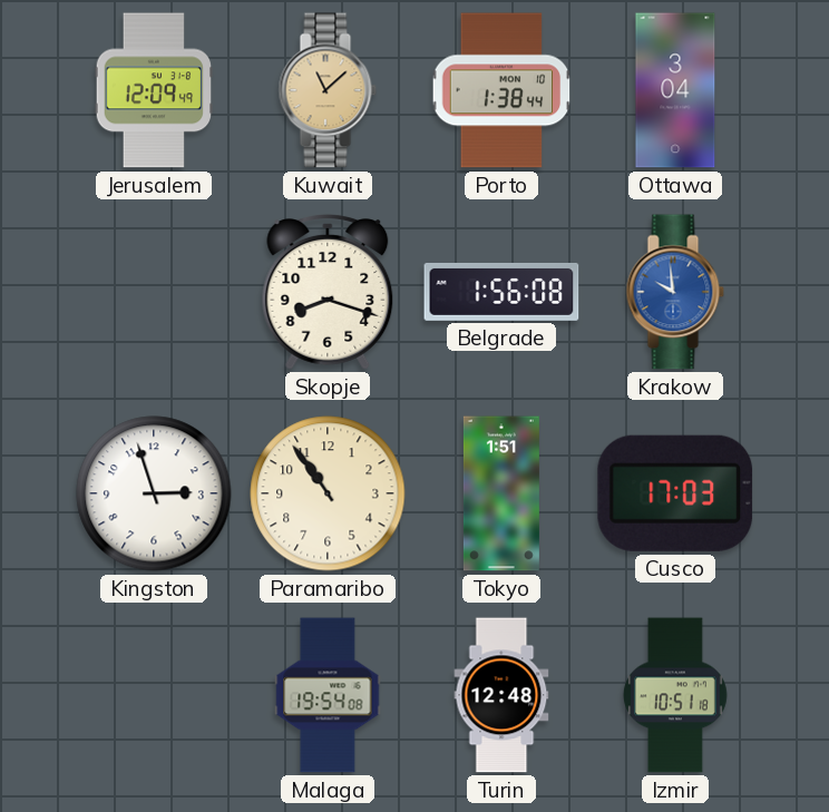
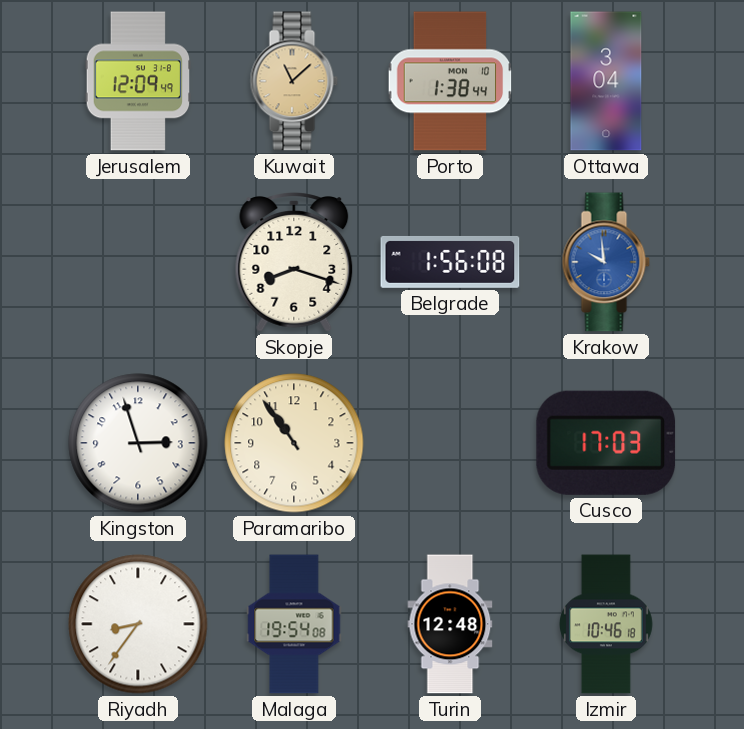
Tokyo: 1:51 -> none (501, 493)
Riyadh: none -> 8:36 (138, 624)
Izmir: 10:51 -> 10:46 (606, 624)
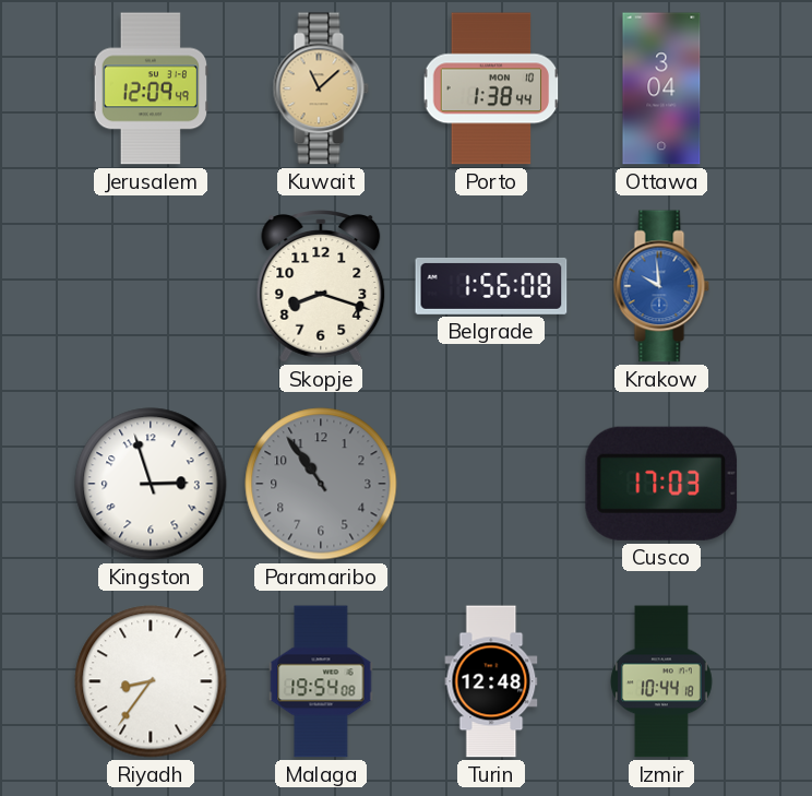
Paramaribo dial: cream -> grey (321, 484)
Izmir: 10:46 -> 10:44 (661, 681)
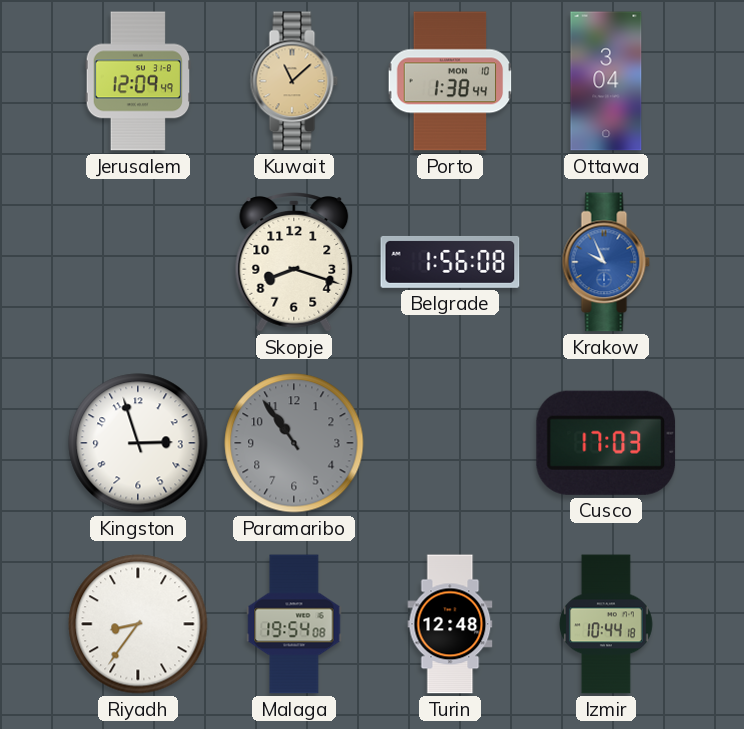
Krakow: 9:59 -> 9:56 (606, 262)
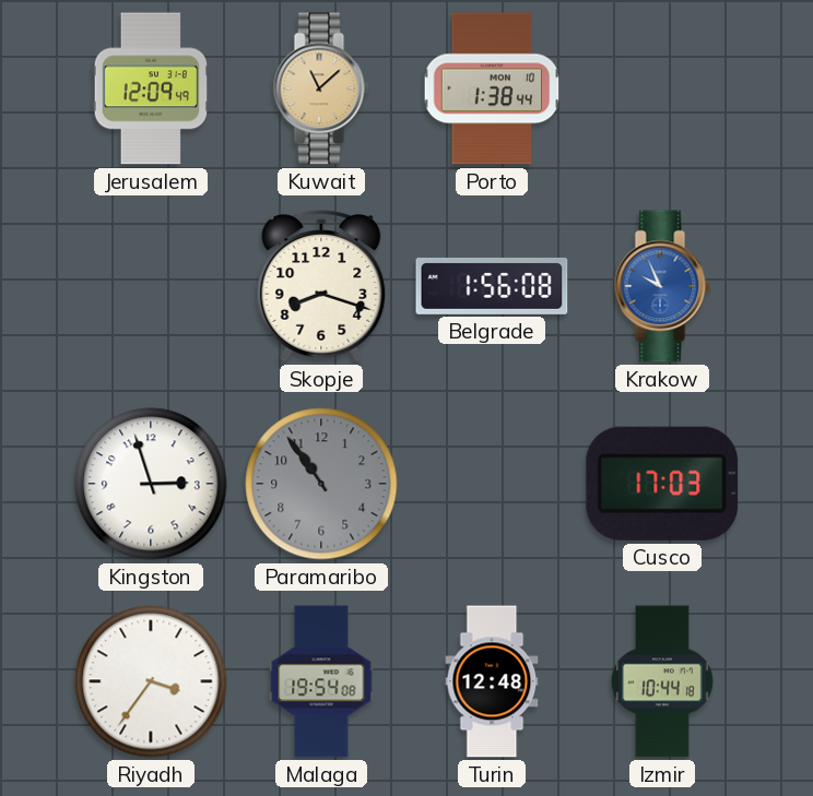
Ottawa: 3:04 -> none (606, 81)
Riyadh: 8:36 -> 3:36 (151, 681)
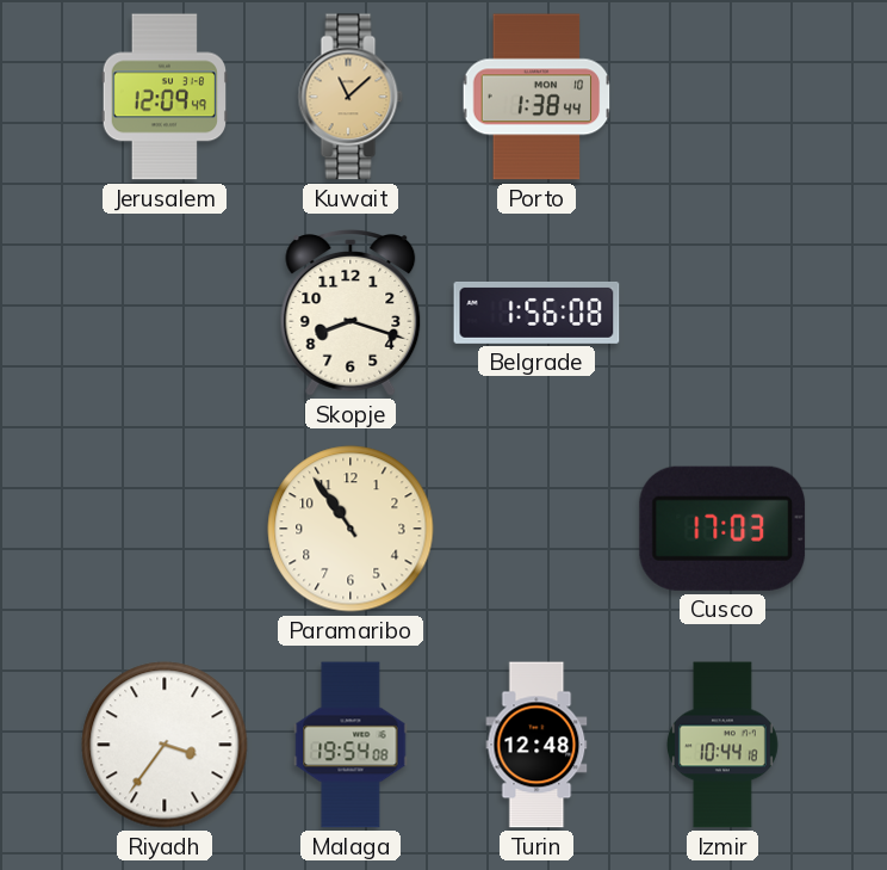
Krakow: 9:56 -> none (662, 286)
Kingston: 2:57 -> none (151, 484)
Paramaribo dial: grey -> cream (351, 529)
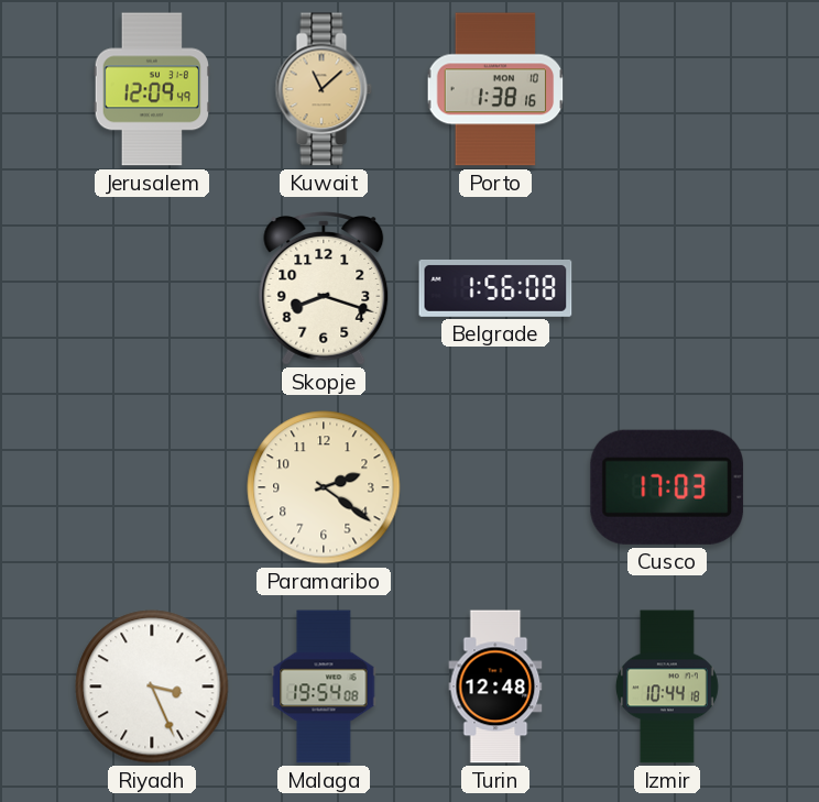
Porto: 1:38:44 -> 1:38:16 (495, 89)
Paramaribo: 10:54 -> 2:21 (324, 487)
Riyadh: 3:36 -> 3:26 (152, 686)
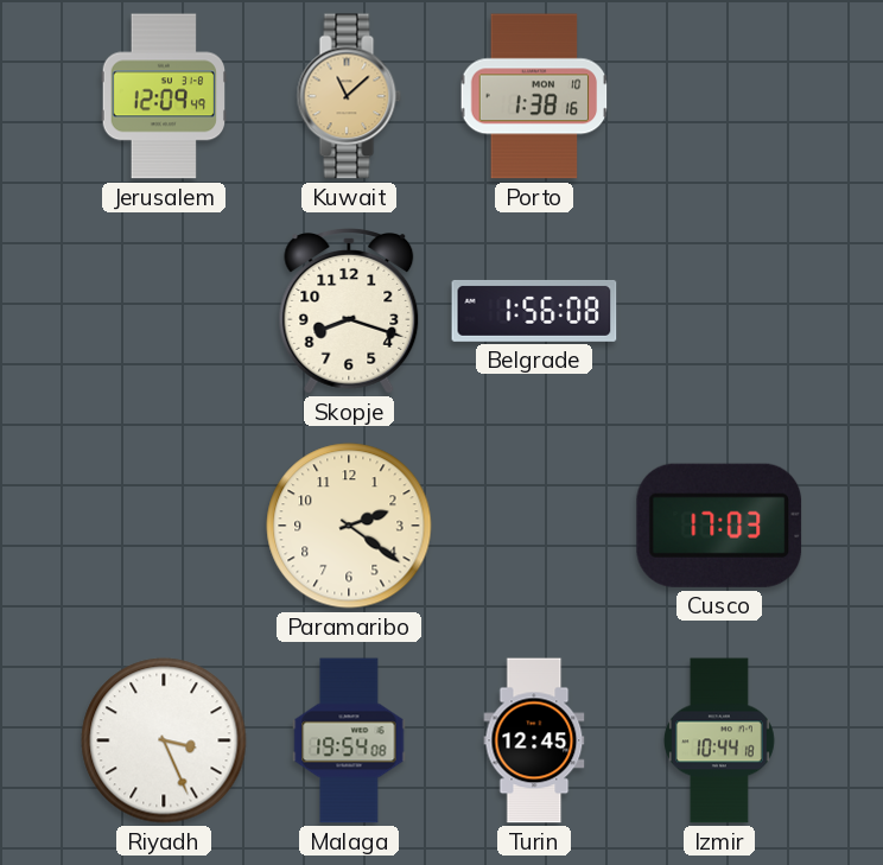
Turin: 12:48 -> 12:45 (534, 740)
